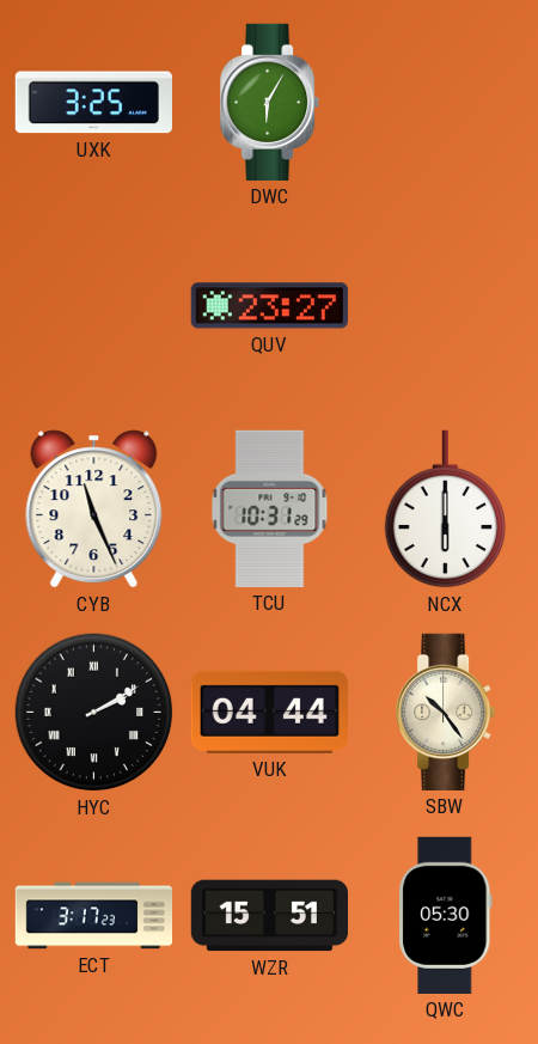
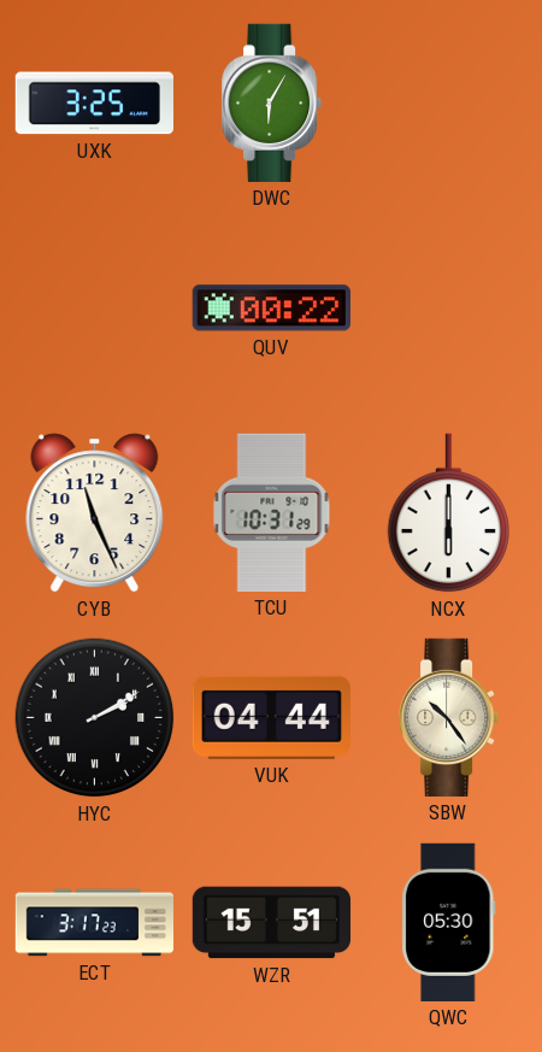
QUV: 23:27 -> 00:22 (271, 308)
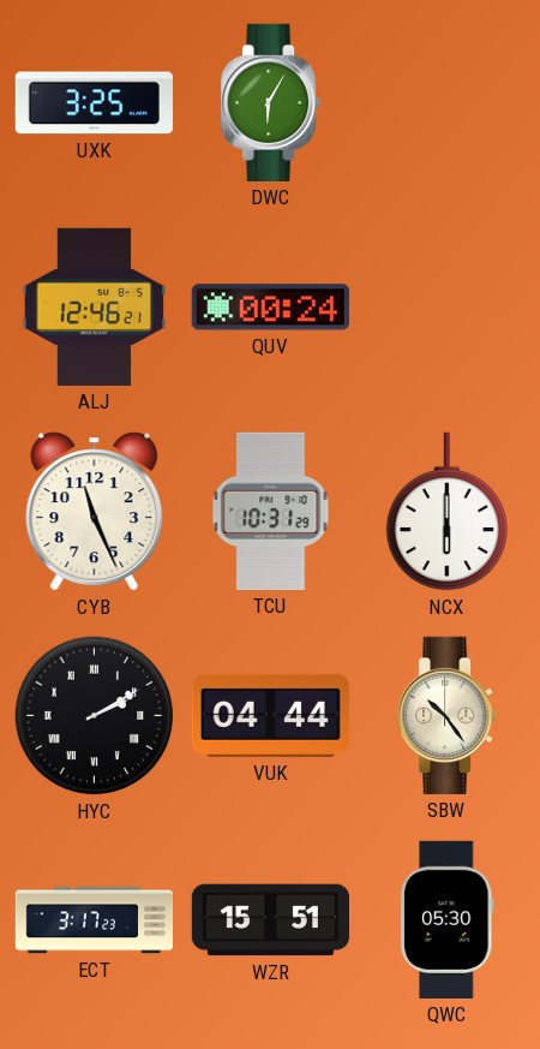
ALJ: none -> 12:46 (95, 306)
QUV: 00:22 -> 00:24 (270, 308)
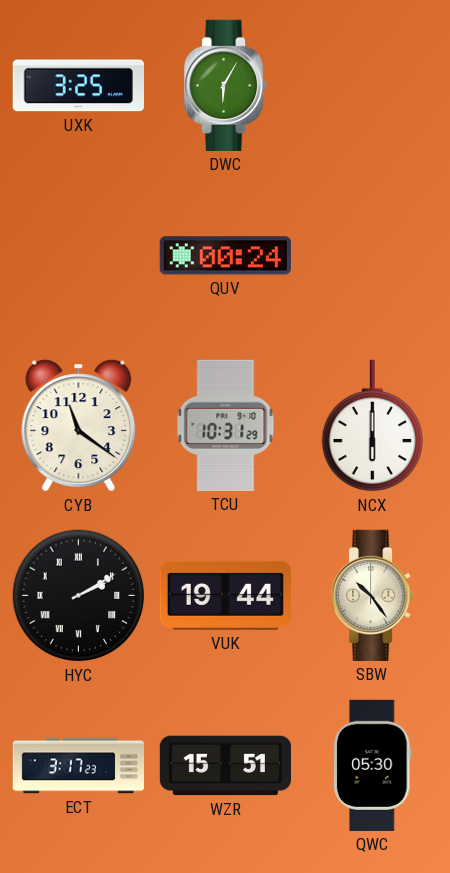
ALJ: 12:46 -> none (95, 306)
CYB: 11:26 -> 11:21 (79, 426)
VUK: 04:44 -> 19:44 (225, 595)
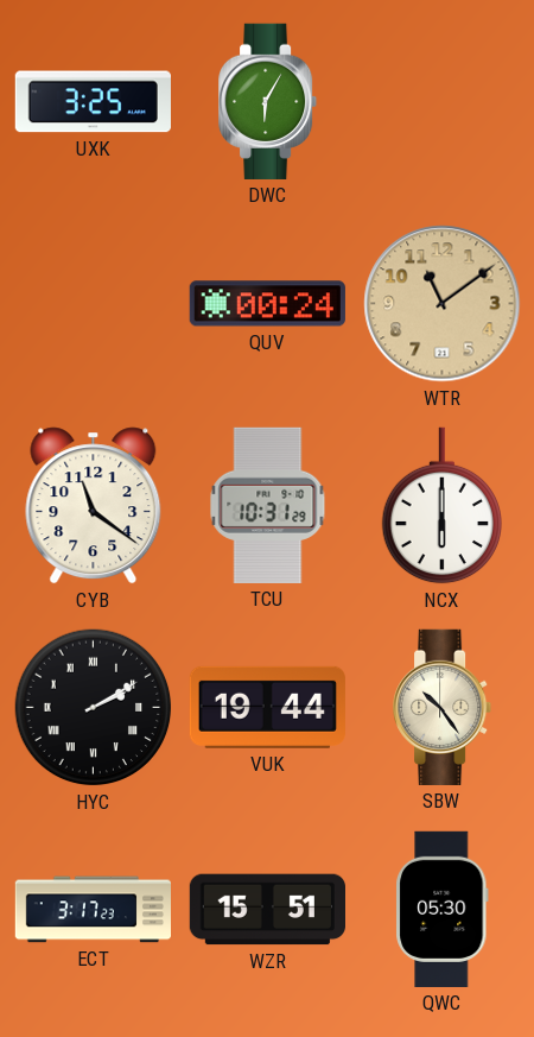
WTR: none -> 11:09 (443, 304)
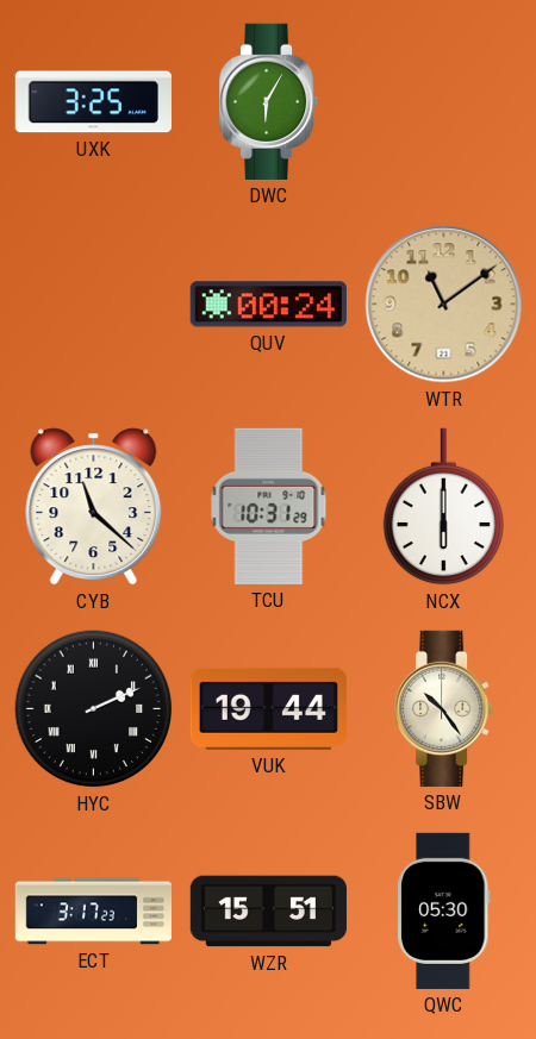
CYB: 11:21 -> 11:22 (94, 507)
HYC: 2:10 -> 2:11 (94, 709)
